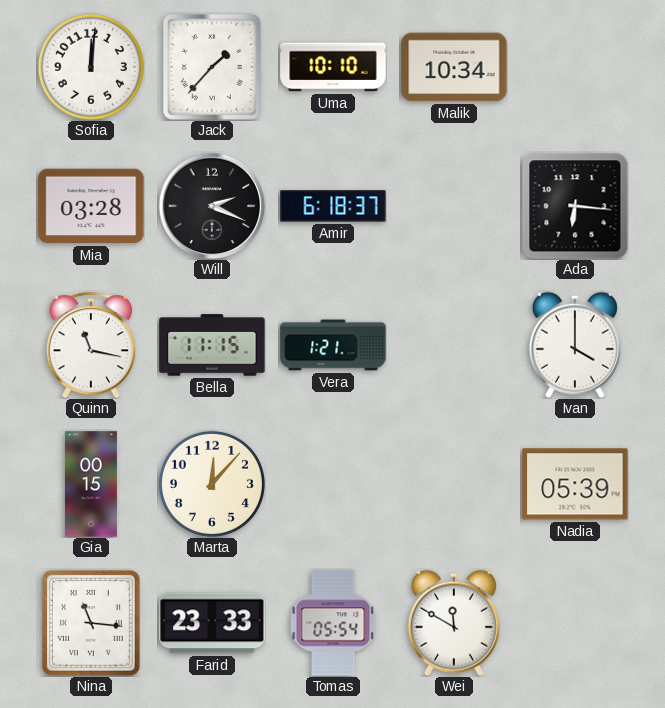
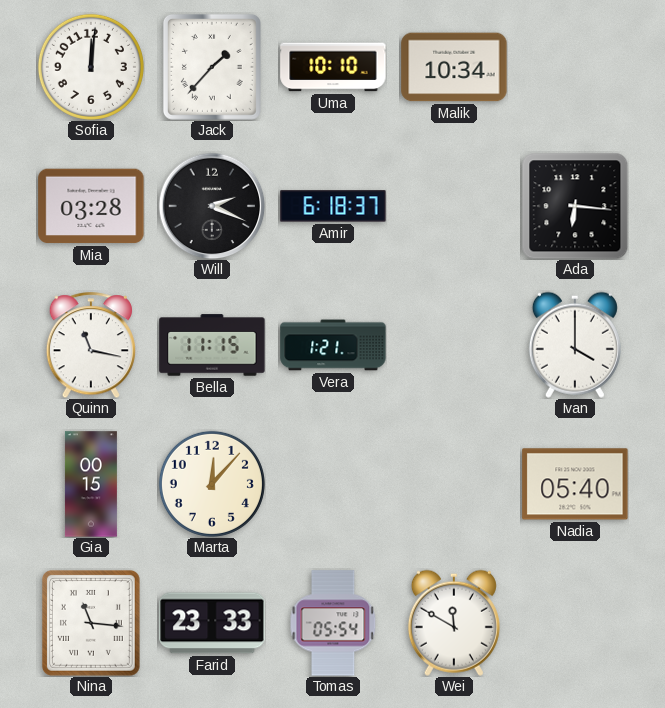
Nadia: 05:39 -> 05:40 (575, 484)
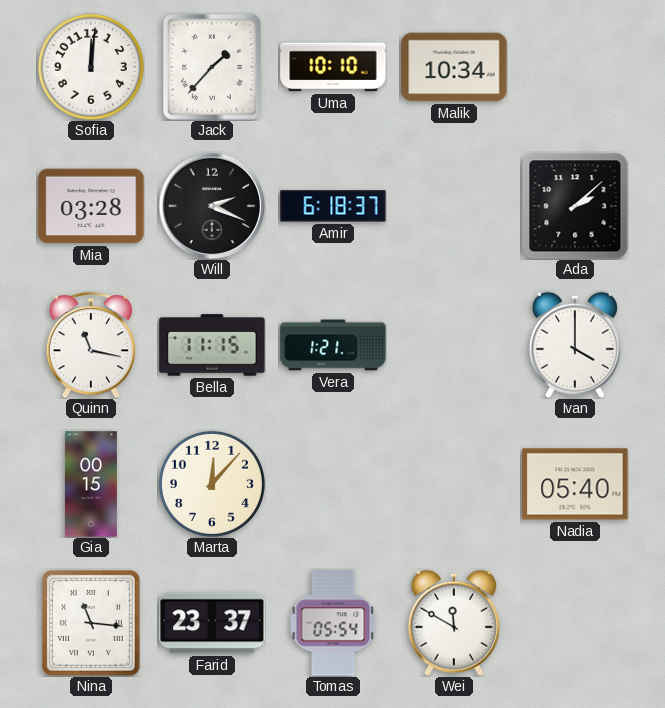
Ada: 6:16 -> 2:08 (575, 206)
Farid: 23:33 -> 23:37 (212, 623)
